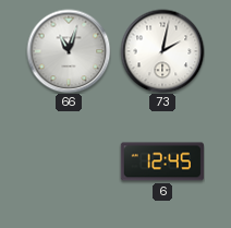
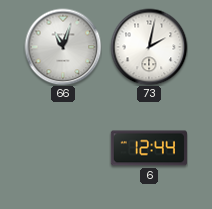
6: 12:45 -> 12:44 (149, 148)
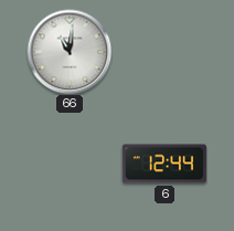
66: 11:03 -> 11:01 (70, 52)
73: 2:02 -> none (149, 47)
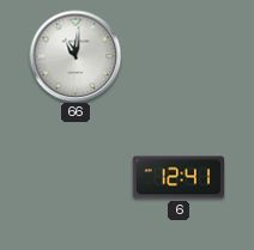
6: 12:44 -> 12:41 (179, 177)
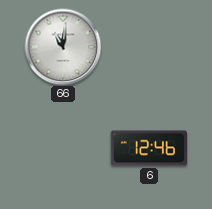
6: 12:41 -> 12:46 (149, 148)
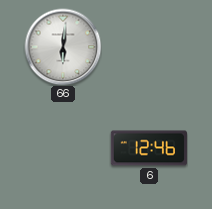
66: 11:01 -> 6:01 (63, 47)
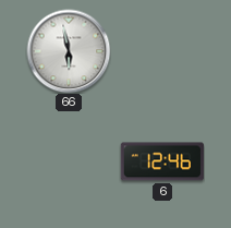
66: 6:01 -> 5:58 (69, 51)
